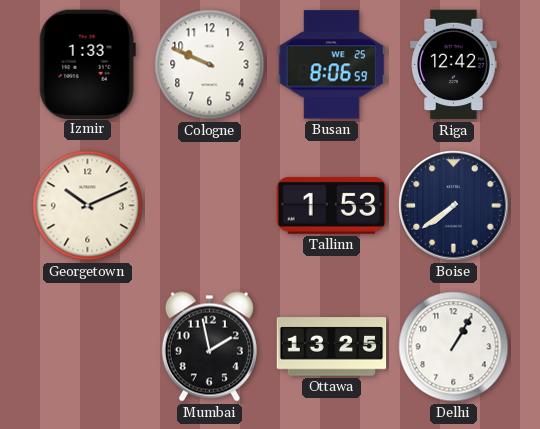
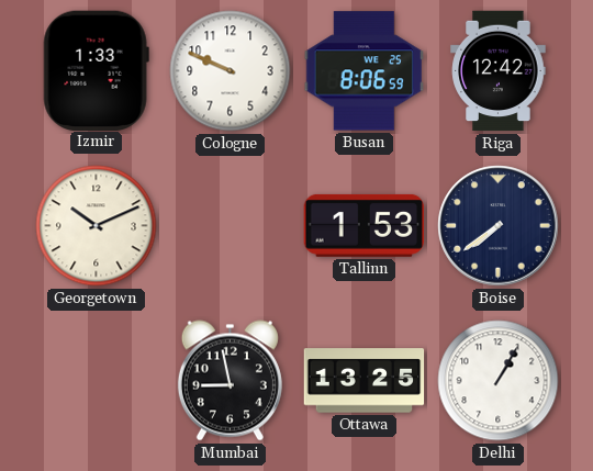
Mumbai: 1:58 -> 8:58 (230, 381)
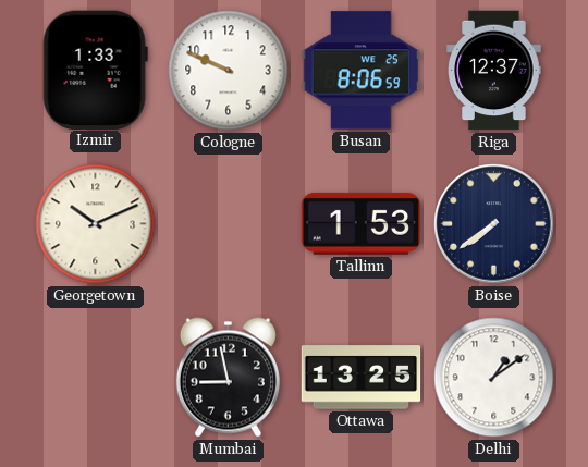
Riga: 12:42 -> 12:37 (494, 71)
Delhi: 1:05 -> 1:09 (494, 378)
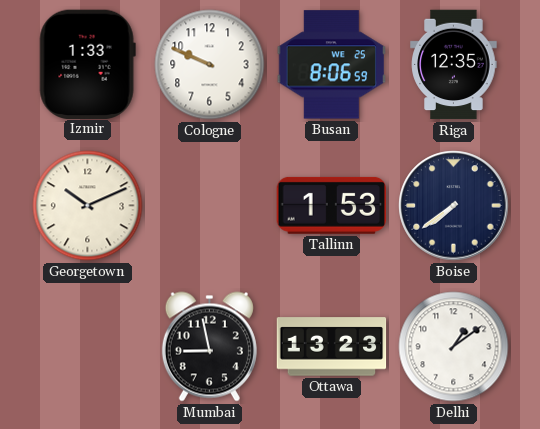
Riga: 12:37 -> 12:35 (454, 65)
Ottawa: 13:25 -> 13:23 (332, 347)
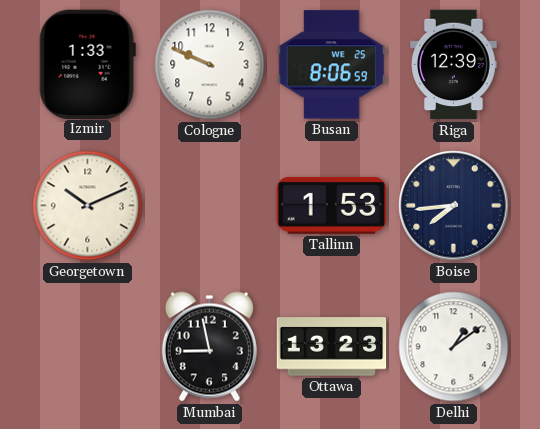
Riga: 12:35 -> 12:39 (454, 65)
Boise: 7:39 -> 7:44 (454, 206)
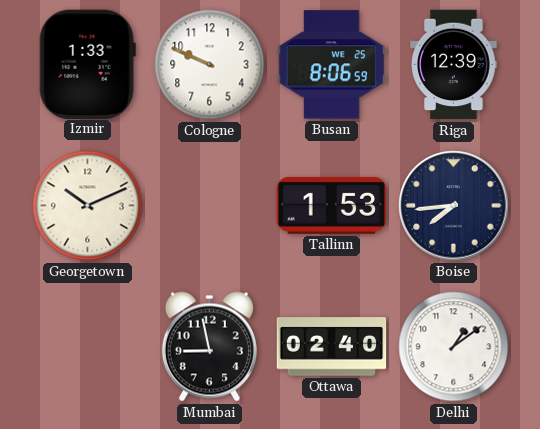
Ottawa: 13:23 -> 02:40 (332, 347)
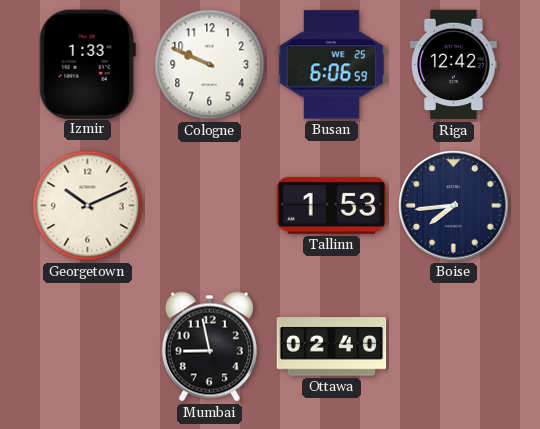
Busan: 8:06 -> 6:06 (331, 65)
Riga: 12:39 -> 12:42 (454, 65)
Delhi: 1:09 -> none (454, 347)
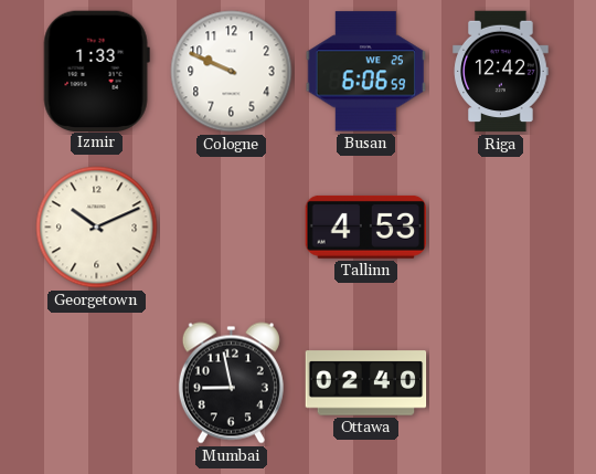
Tallinn: 1:53 -> 4:53 (365, 227)
Boise: 7:44 -> none (454, 206)
